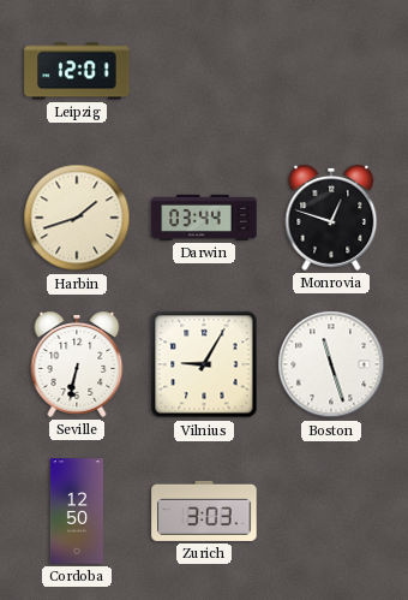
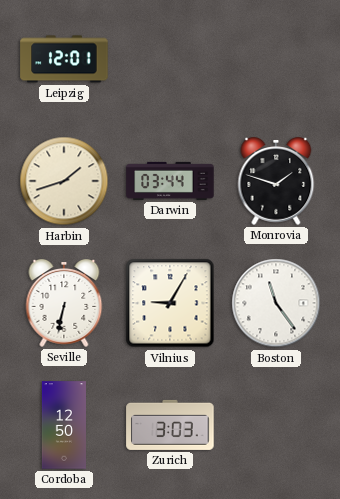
Monrovia: 12:48 -> 1:48 (276, 182)
Boston: 11:27 -> 11:24 (276, 303)
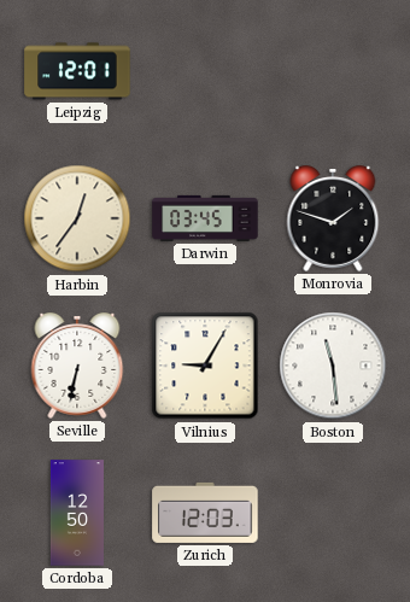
Harbin: 1:42 -> 12:36 (77, 218)
Darwin: 03:44 -> 03:45 (205, 218)
Boston: 11:24 -> 11:29 (333, 366)
Zurich: 3:03 -> 12:03 (205, 513)
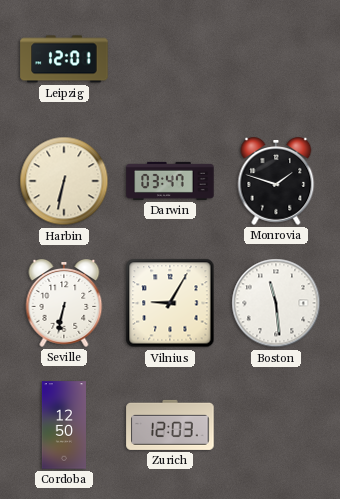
Harbin: 12:36 -> 6:32 (64, 181)
Darwin: 03:45 -> 03:47 (170, 181)
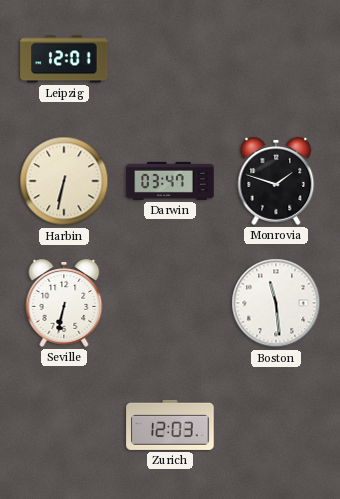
Vilnius: 9:05 -> none (170, 303)
Cordoba: 12:50 -> none (64, 425)
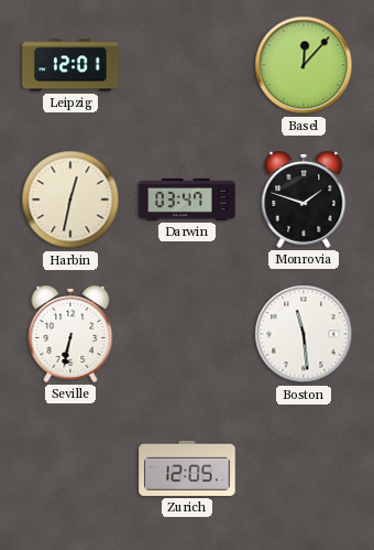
Basel: none -> 12:07 (304, 65)
Harbin: 6:32 -> 12:32 (70, 199)
Zurich: 12:03 -> 12:05 (187, 468)
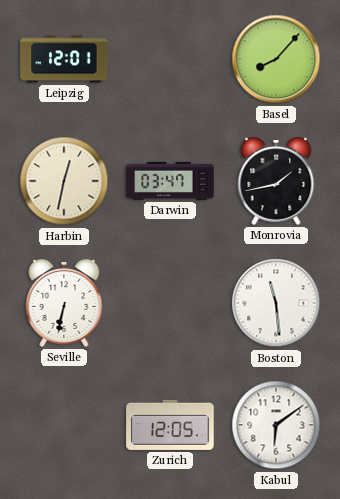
Basel: 12:07 -> 8:07 (276, 59)
Monrovia: 1:48 -> 1:43 (276, 182)
Kabul: none -> 6:09 (276, 425)
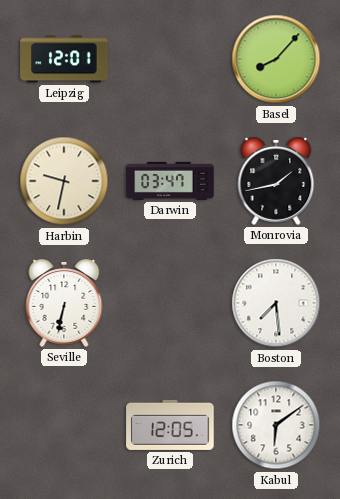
Harbin: 12:32 -> 9:32 (64, 181)
Boston: 11:29 -> 7:29 (276, 303)
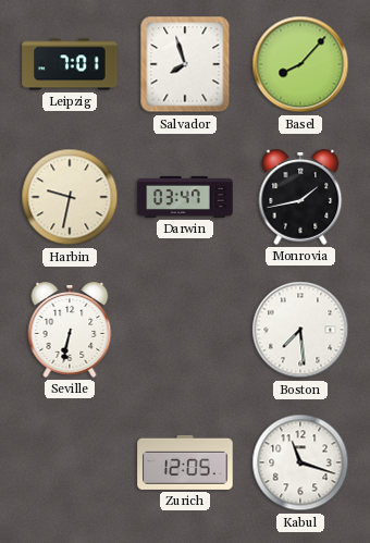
Leipzig: 12:01 -> 7:01 (70, 64)
Salvador: none -> 7:57 (185, 64)
Kabul: 6:09 -> 11:18 (300, 462)
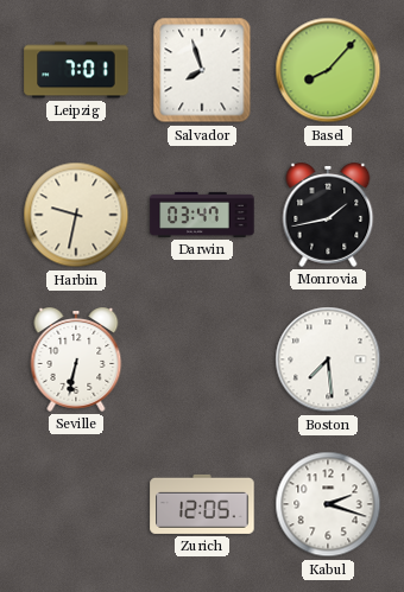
Kabul: 11:18 -> 2:18 (328, 504)
